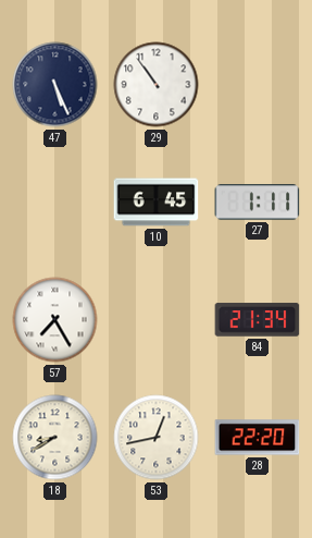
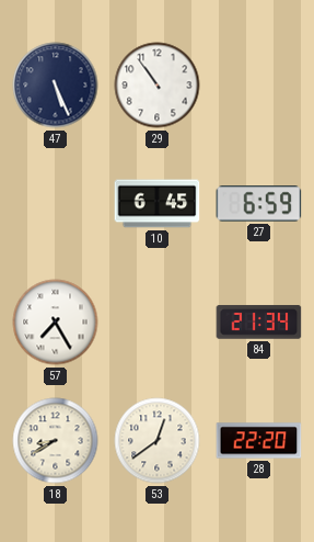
27: 1:11 -> 6:59 (259, 204)
53: 12:43 -> 12:39 (158, 441)
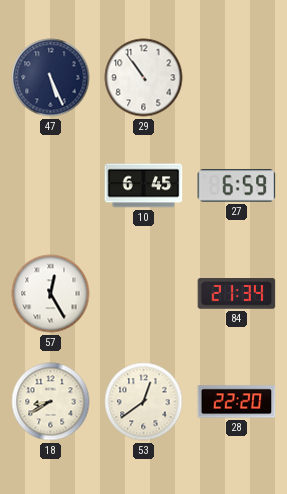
57: 7:25 -> 12:25 (51, 294)
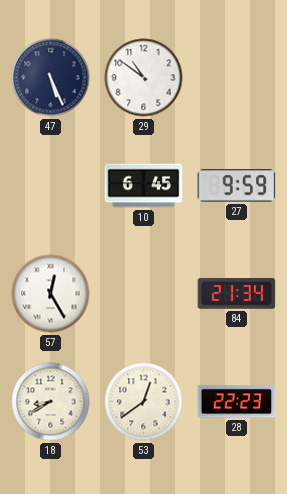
29: 10:54 -> 10:51 (144, 78)
27: 6:59 -> 9:59 (237, 186)
28: 22:20 -> 22:23 (237, 402)
